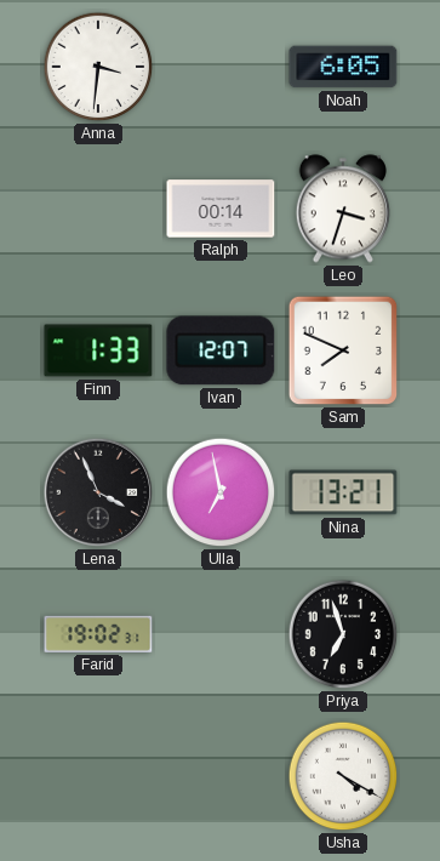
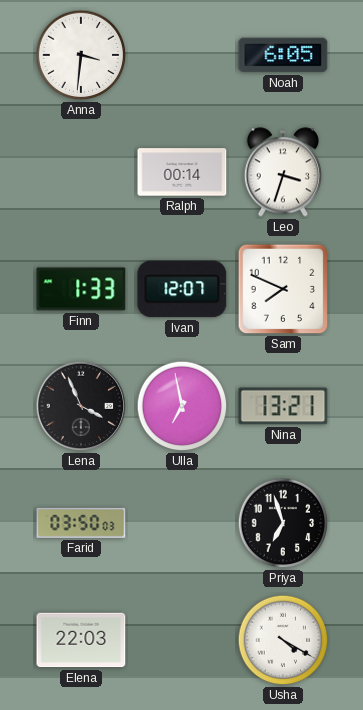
Farid: 19:02 -> 03:50 (81, 523)
Elena: none -> 22:03 (81, 640)
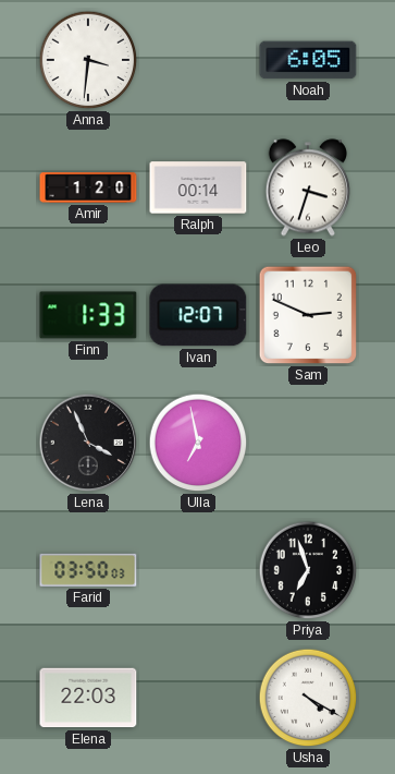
Amir: none -> 1:20 (88, 188)
Sam: 7:49 -> 2:49 (308, 315)
Nina: 13:21 -> none (283, 406)
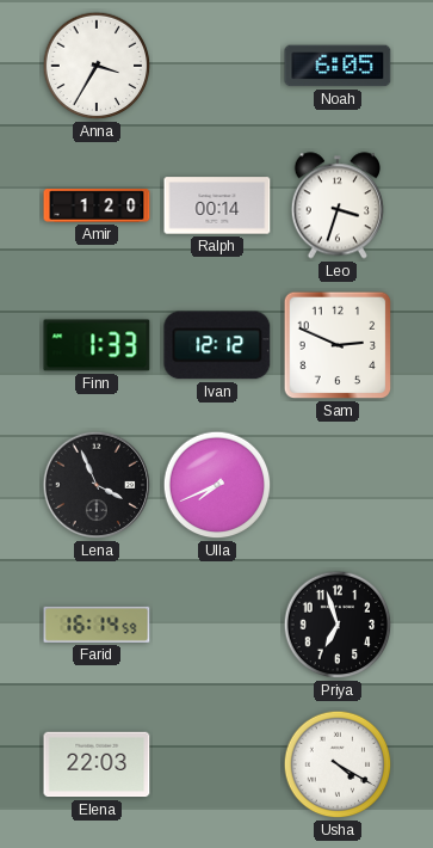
Anna: 3:31 -> 3:35 (97, 66)
Ivan: 12:07 -> 12:12 (217, 345)
Ulla: 6:58 -> 7:41 (217, 485)
Farid: 03:50 -> 16:14 (97, 625)
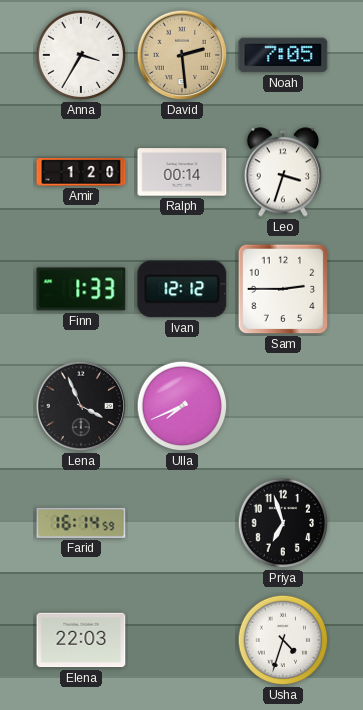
David: none -> 2:29 (182, 55)
Noah: 6:05 -> 7:05 (283, 55)
Sam: 2:49 -> 2:45 (283, 289)
Usha: 4:20 -> 4:33 (283, 640)
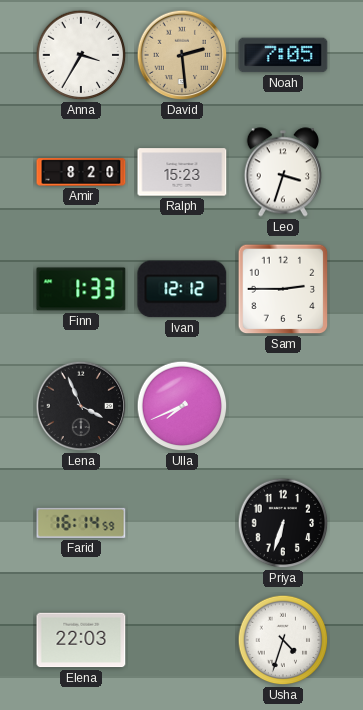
Amir: 1:20 -> 8:20 (81, 172)
Ralph: 00:14 -> 15:23 (182, 172)
Priya: 6:57 -> 6:33 (283, 523)
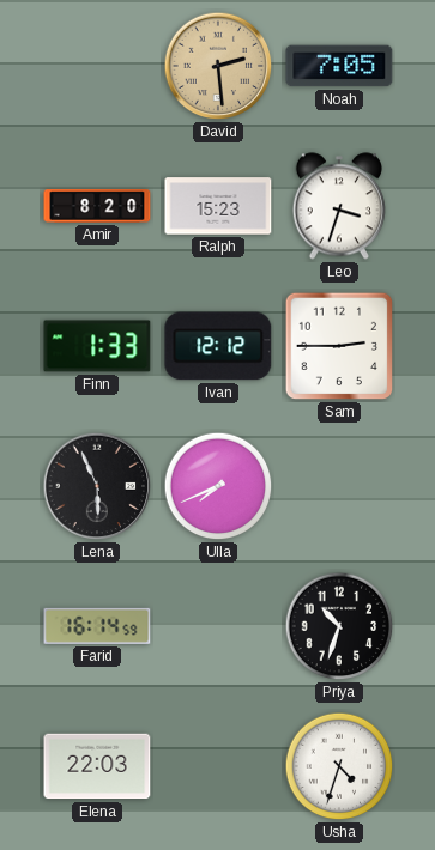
Anna: 3:35 -> none (81, 55)
Lena: 3:56 -> 5:56 (97, 486)
Priya: 6:33 -> 10:33 (339, 626)
